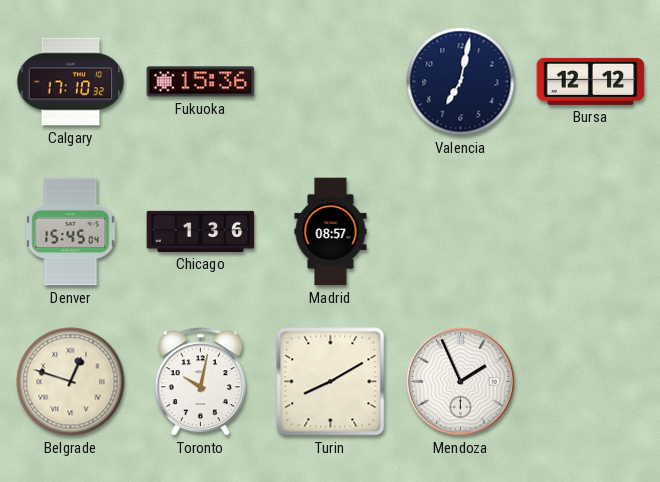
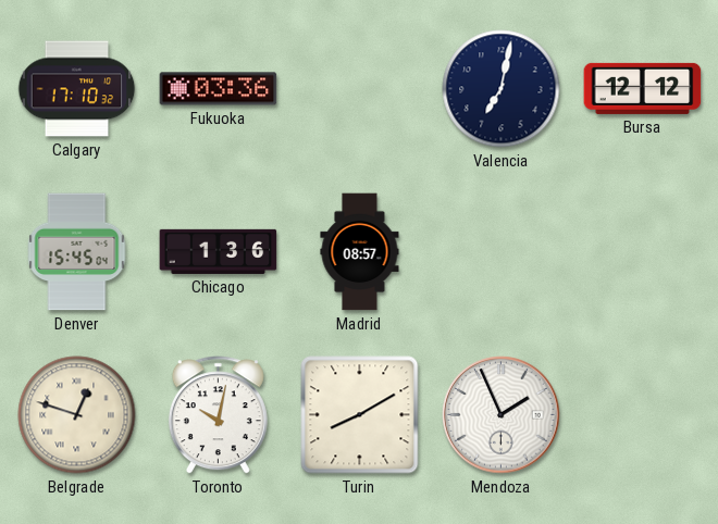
Fukuoka: 15:36 -> 03:36 (219, 89)
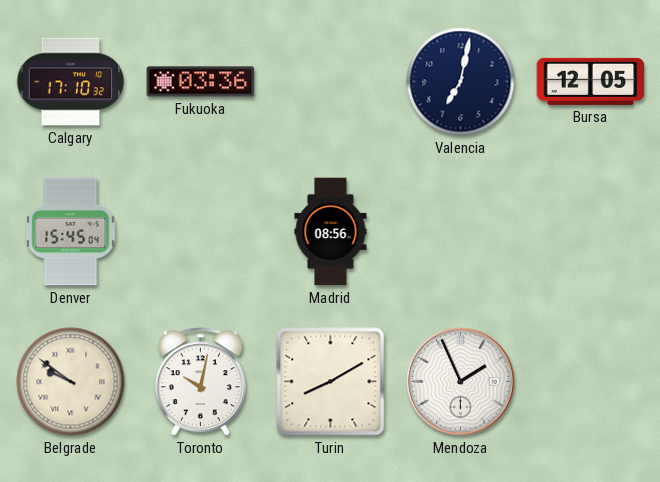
Bursa: 12:12 -> 12:05 (591, 81)
Chicago: 1:36 -> none (219, 251)
Madrid: 08:57 -> 08:56 (331, 232)
Belgrade: 12:48 -> 9:51 (71, 382)
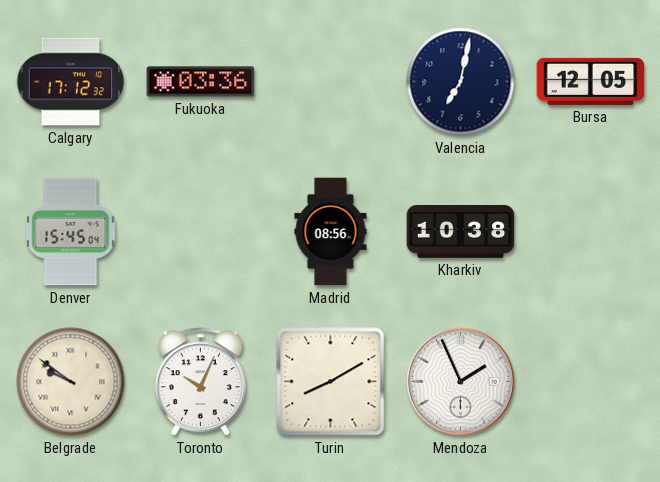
Calgary: 17:10 -> 17:12 (71, 82)
Kharkiv: none -> 10:38 (461, 232)
Toronto: 10:02 -> 10:04 (200, 382)
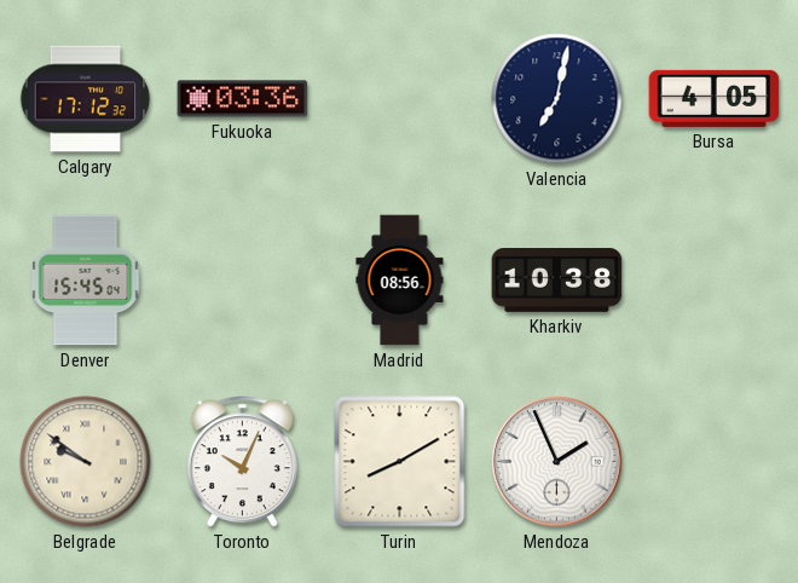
Bursa: 12:05 -> 4:05 (715, 98)
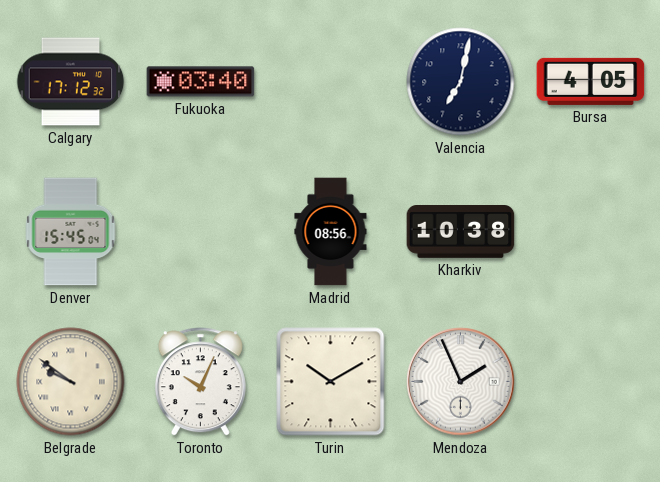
Fukuoka: 03:36 -> 03:40 (201, 82)
Turin: 8:10 -> 10:10 (331, 382)
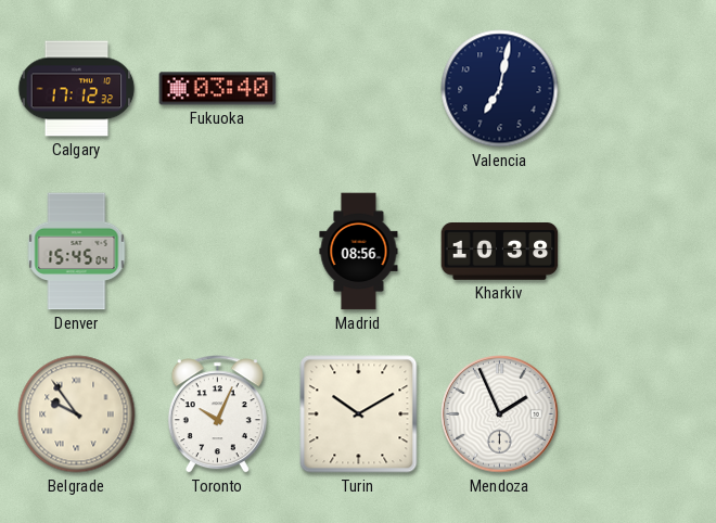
Bursa: 4:05 -> none (591, 81)
Belgrade: 9:51 -> 9:54 (77, 414)
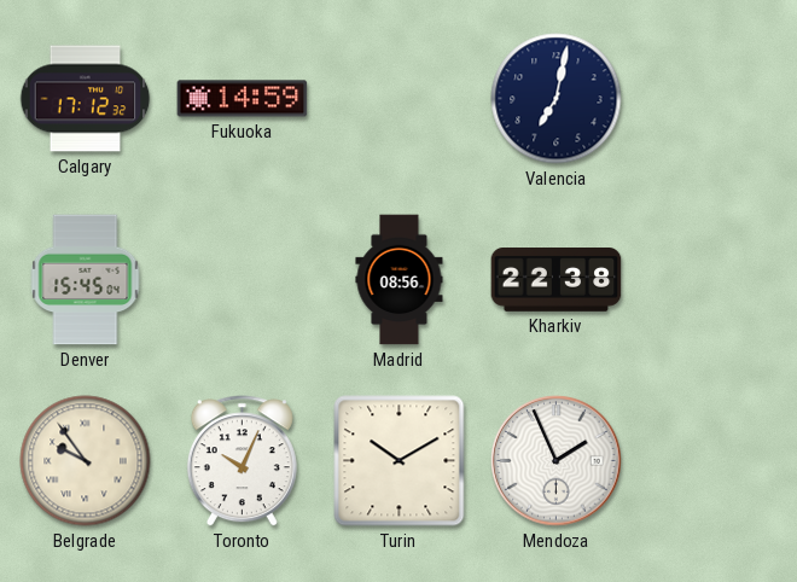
Fukuoka: 03:40 -> 14:59 (243, 99)
Kharkiv: 10:38 -> 22:38 (557, 280)
